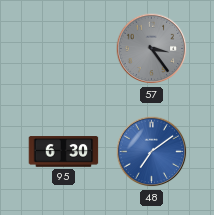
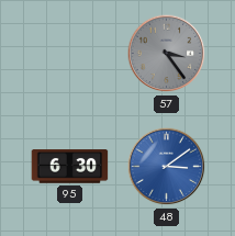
48: 7:09 -> 3:09 (167, 167)
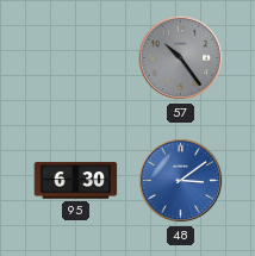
57: 3:24 -> 10:24 (181, 58)
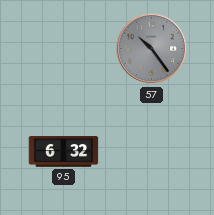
95: 6:30 -> 6:32 (64, 152)
48: 3:09 -> none (181, 181)
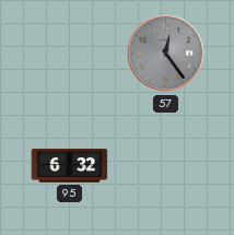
57: 10:24 -> 12:24 (166, 54)
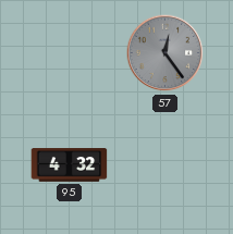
95: 6:32 -> 4:32 (70, 165)
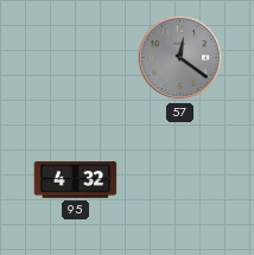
57: 12:24 -> 12:21 (180, 58)
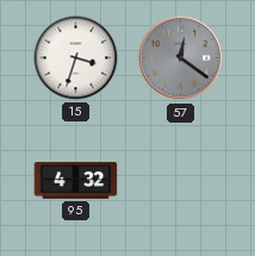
15: none -> 3:33 (76, 58)
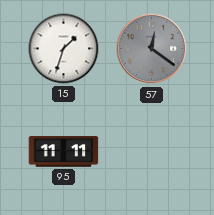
15: 3:33 -> 1:33 (64, 49)
95: 4:32 -> 11:11 (64, 152)
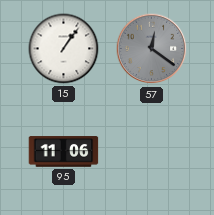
15: 1:33 -> 1:06 (64, 49)
95: 11:11 -> 11:06 (64, 152)
